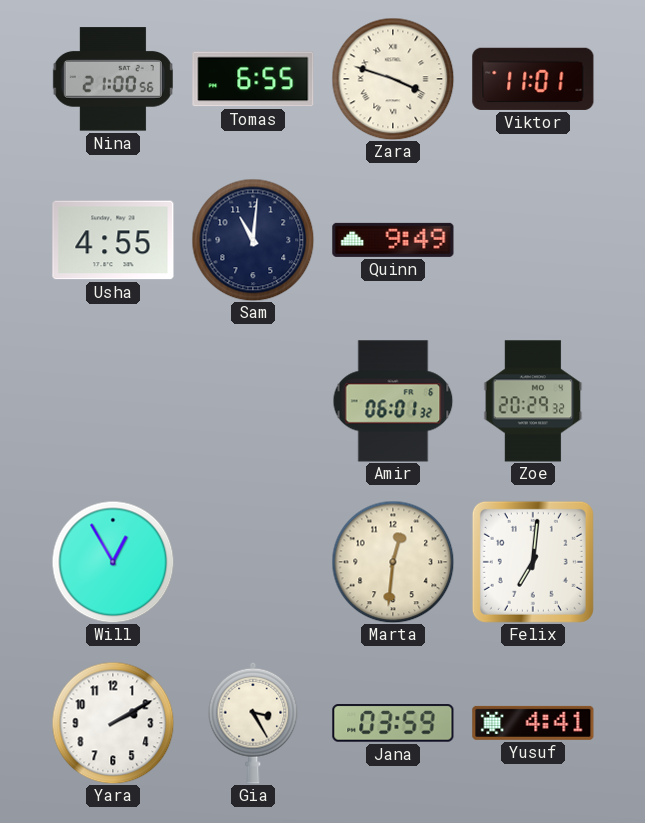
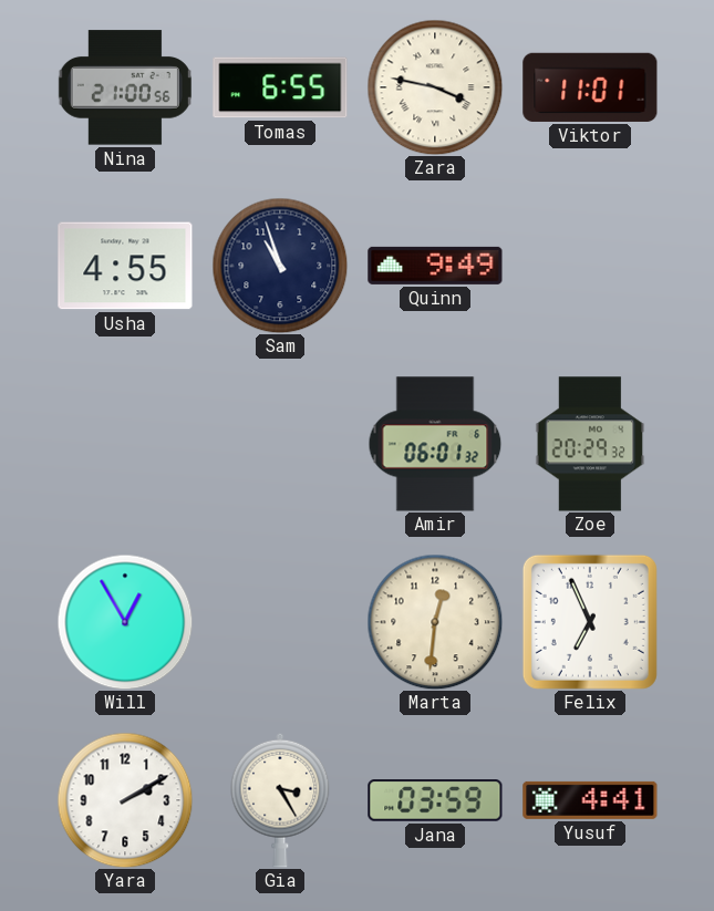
Zara: 3:48 -> 3:47 (435, 87)
Sam: 11:01 -> 10:57 (280, 266)
Felix: 7:01 -> 6:56 (590, 622)
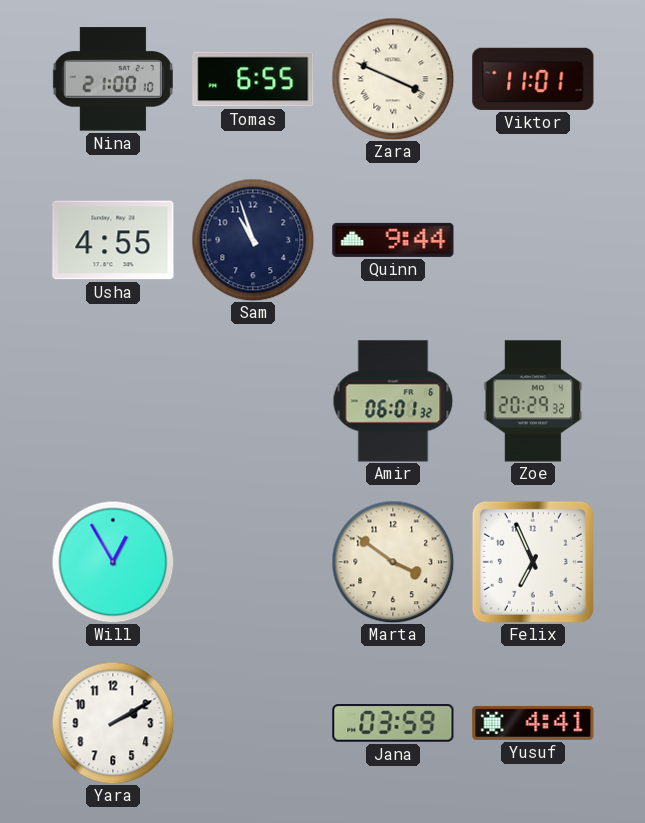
Nina: 21:00:56 -> 21:00:10 (113, 79)
Zara: 3:47 -> 3:49 (393, 79)
Quinn: 9:49 -> 9:44 (393, 240)
Marta: 12:31 -> 3:51 (393, 562)
Gia: 3:25 -> none (280, 800)
